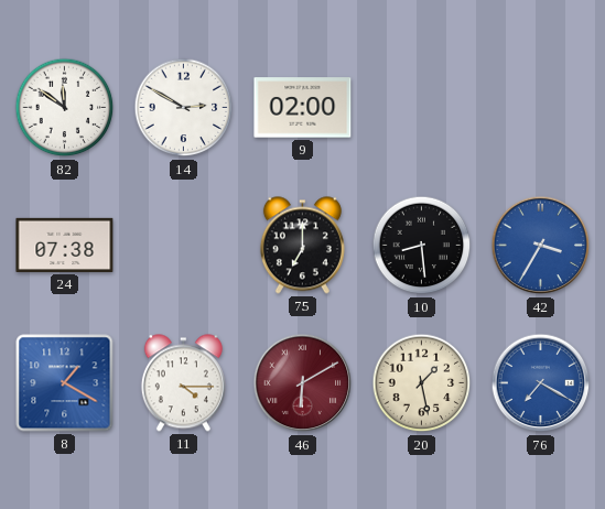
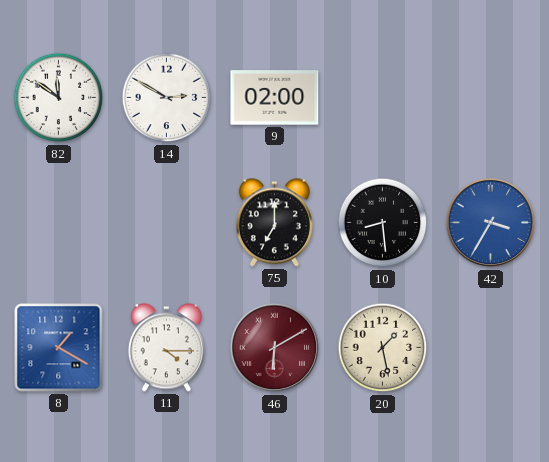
24: 07:38 -> none (65, 245)
76: 7:20 -> none (541, 383)
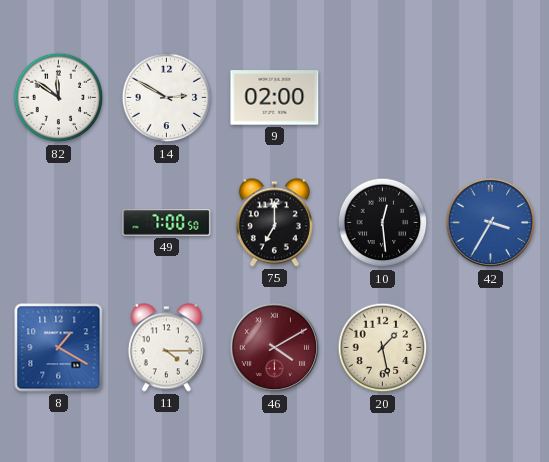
49: none -> 7:00 (167, 223)
10: 8:29 -> 12:29 (383, 223)
46: 6:10 -> 4:10 (275, 348)
